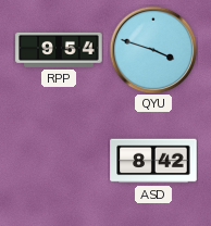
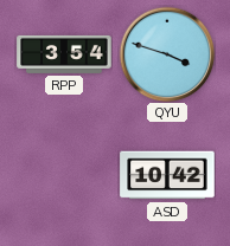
RPP: 9:54 -> 3:54 (64, 54)
ASD: 8:42 -> 10:42 (167, 175)
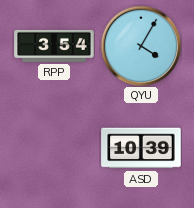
QYU: 3:48 -> 4:05 (141, 46)
ASD: 10:42 -> 10:39 (141, 148)
